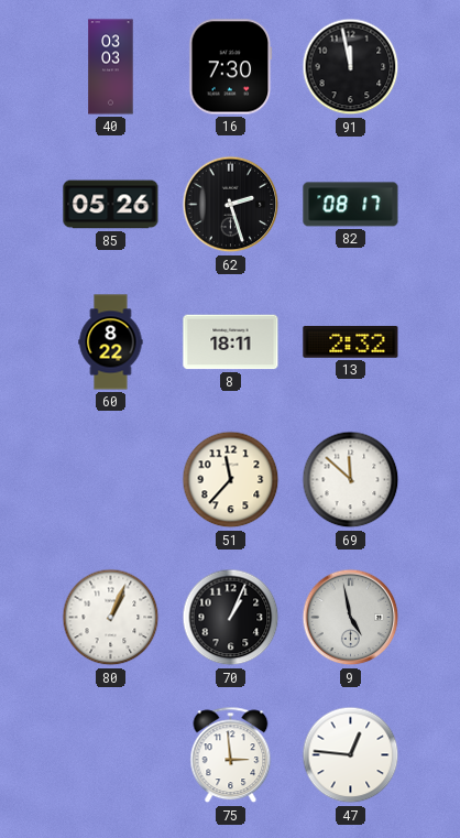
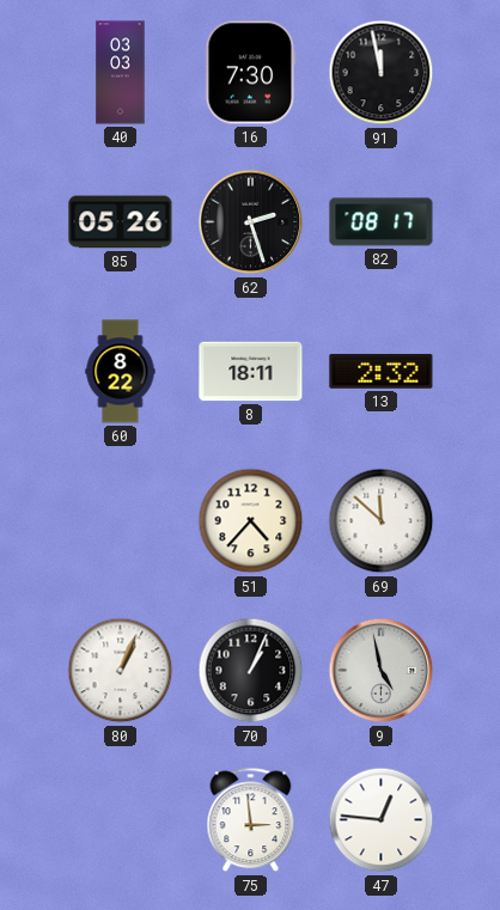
51: 11:37 -> 4:37 (251, 521)
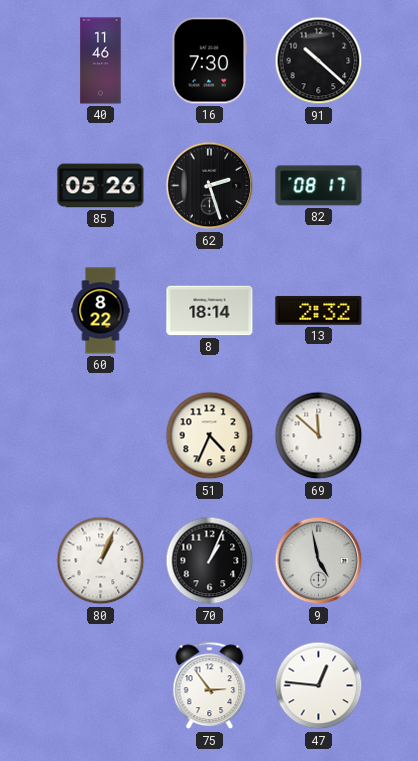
40: 03:03 -> 11:46 (101, 61)
91: 11:58 -> 10:22 (319, 61)
8: 18:11 -> 18:14 (210, 311)
51: 4:37 -> 4:34 (210, 436)
75: 2:59 -> 2:54 (210, 686)
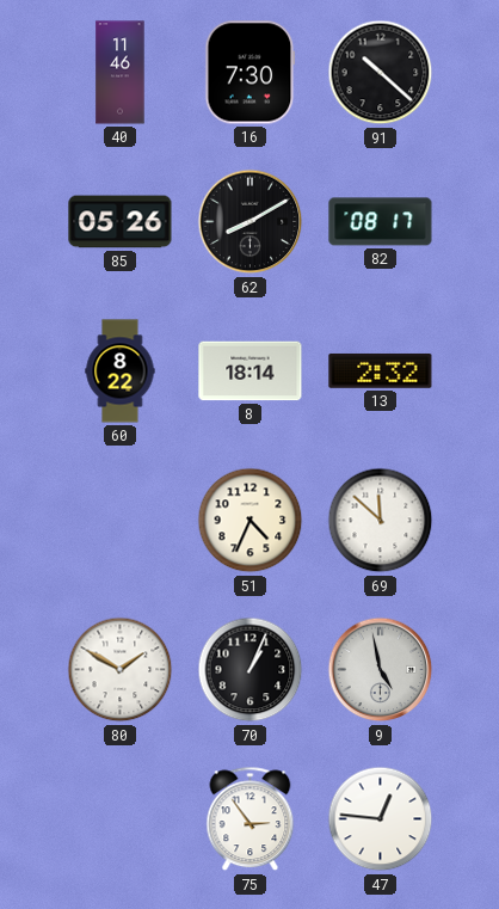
62: 2:27 -> 8:10 (251, 222)
80: 1:04 -> 1:50 (121, 670)
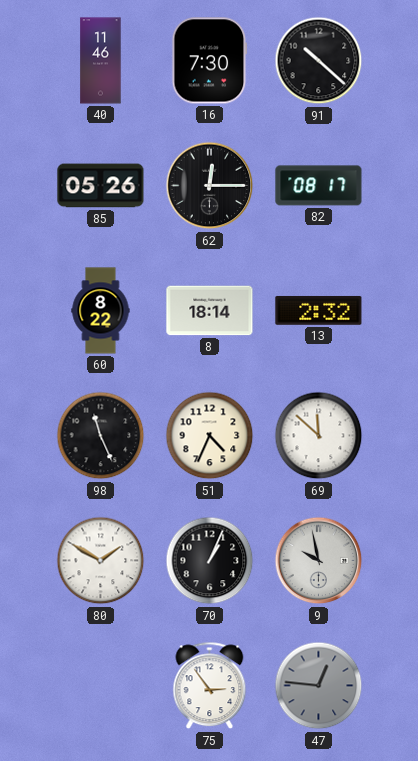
62: 8:10 -> 12:15 (210, 186)
98: none -> 11:26 (101, 436)
9: 4:58 -> 9:58 (319, 561)
47 dial: white -> grey (319, 686)
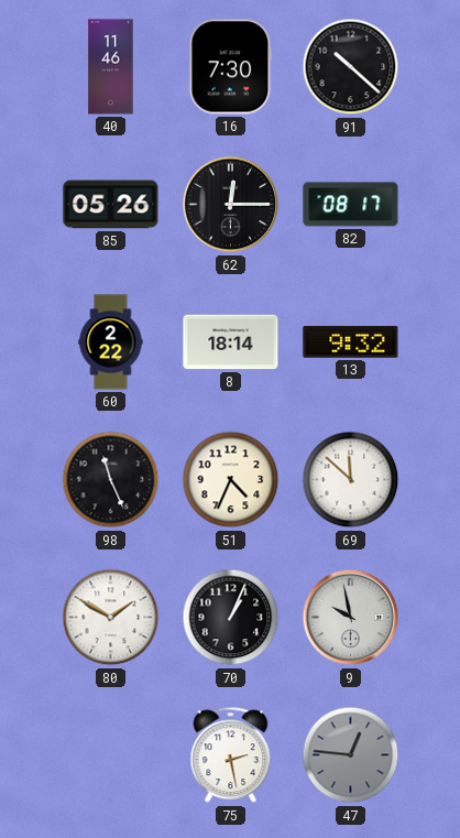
60: 8:22 -> 2:22 (111, 342)
13: 2:32 -> 9:32 (351, 341)
75: 2:54 -> 2:28 (231, 755)
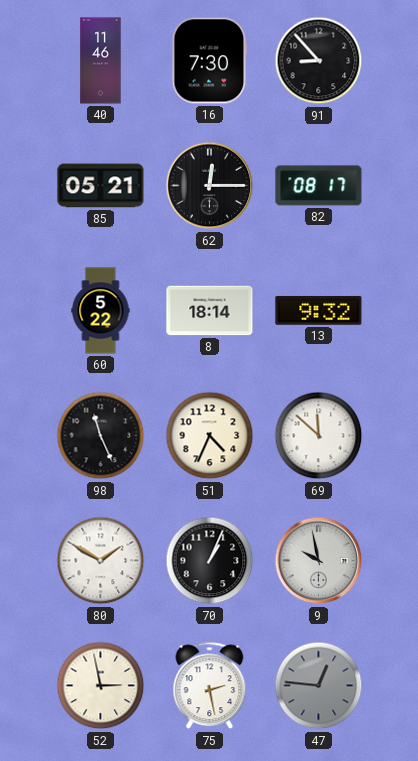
91: 10:22 -> 8:53 (319, 61)
85: 05:26 -> 05:21 (101, 186)
60: 2:22 -> 5:22 (101, 311)
52: none -> 2:58 (101, 686)
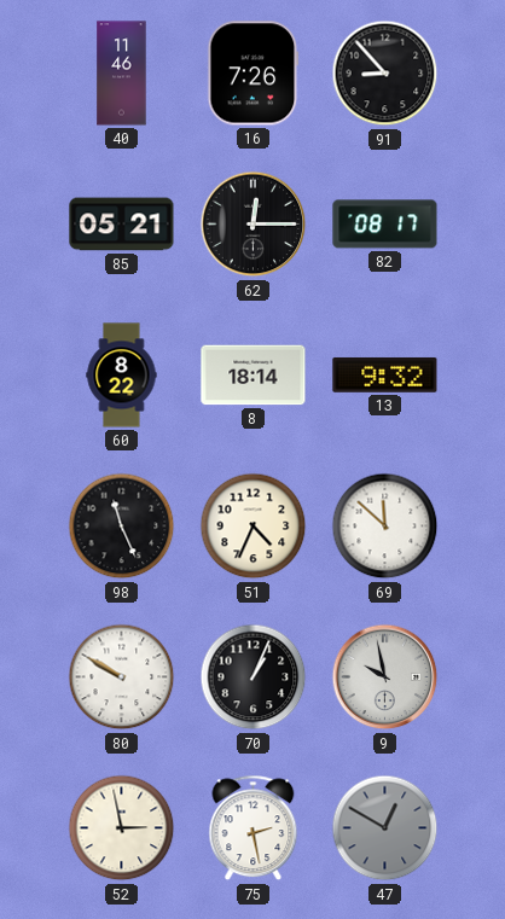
16: 7:30 -> 7:26 (254, 74)
60: 5:22 -> 8:22 (122, 376)
80: 1:50 -> 9:50 (122, 677)
47: 12:46 -> 12:50 (385, 828)
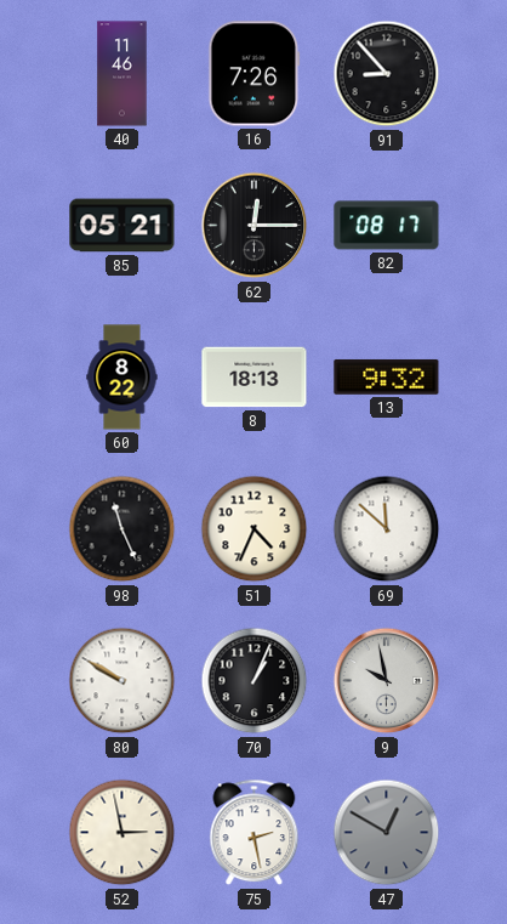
8: 18:14 -> 18:13 (255, 378)
